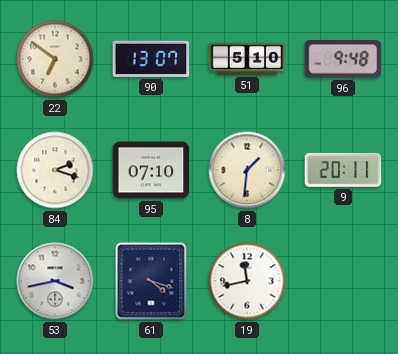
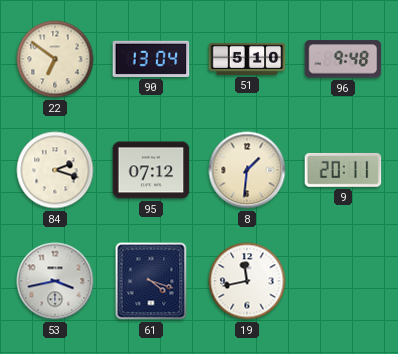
90: 13:07 -> 13:04 (151, 59)
95: 07:10 -> 07:12 (151, 170)
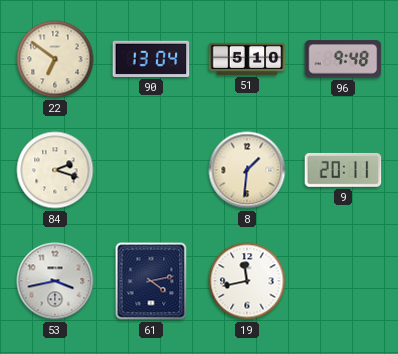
95: 07:12 -> none (151, 170)
61: 4:18 -> 4:13 (151, 281)
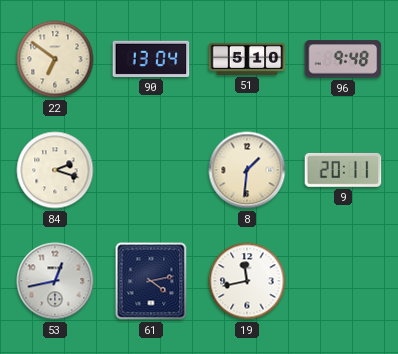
53: 3:43 -> 12:43 (55, 281)
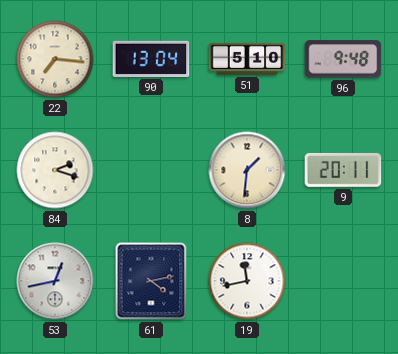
22: 6:51 -> 7:16 (55, 59)
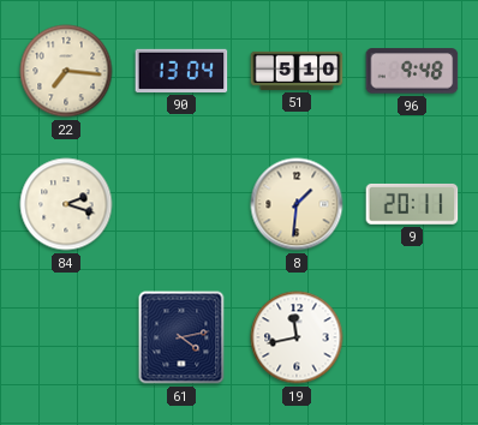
53: 12:43 -> none (55, 281)
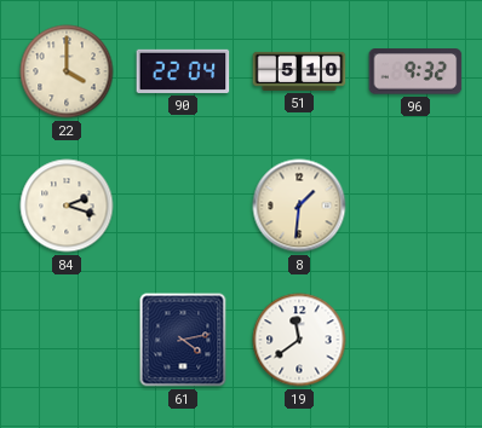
22: 7:16 -> 4:00 (67, 71)
90: 13:04 -> 22:04 (183, 71)
96: 9:48 -> 9:32 (415, 71)
9: 20:11 -> none (412, 204)
19: 11:43 -> 11:39 (299, 340)
